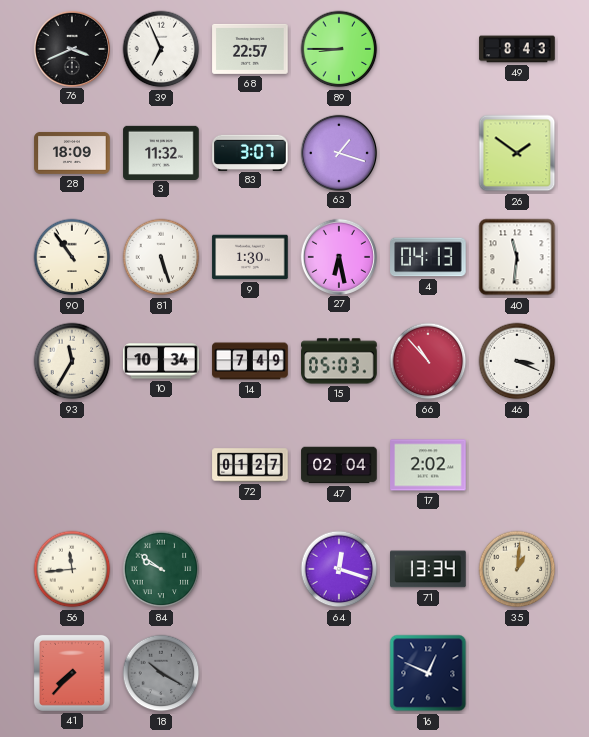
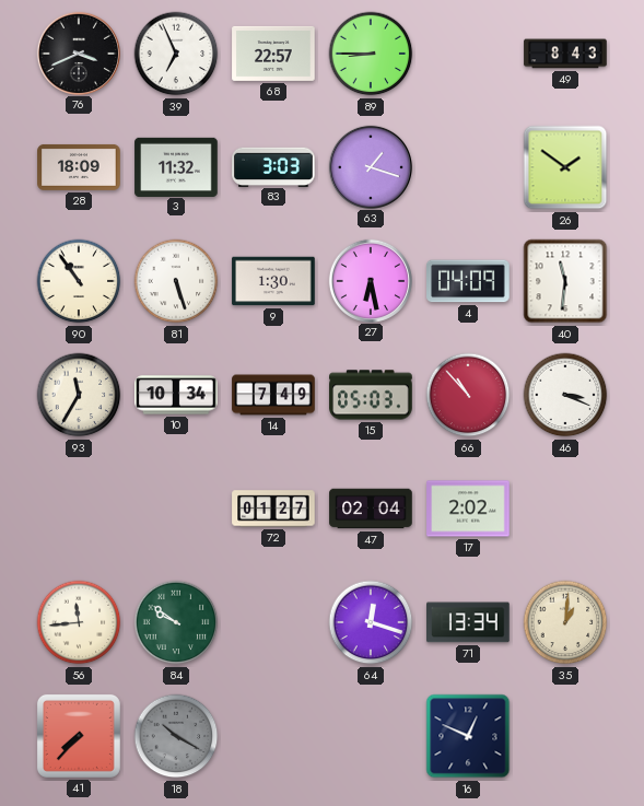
83: 3:07 -> 3:03 (273, 166)
4: 04:13 -> 04:09 (468, 281)
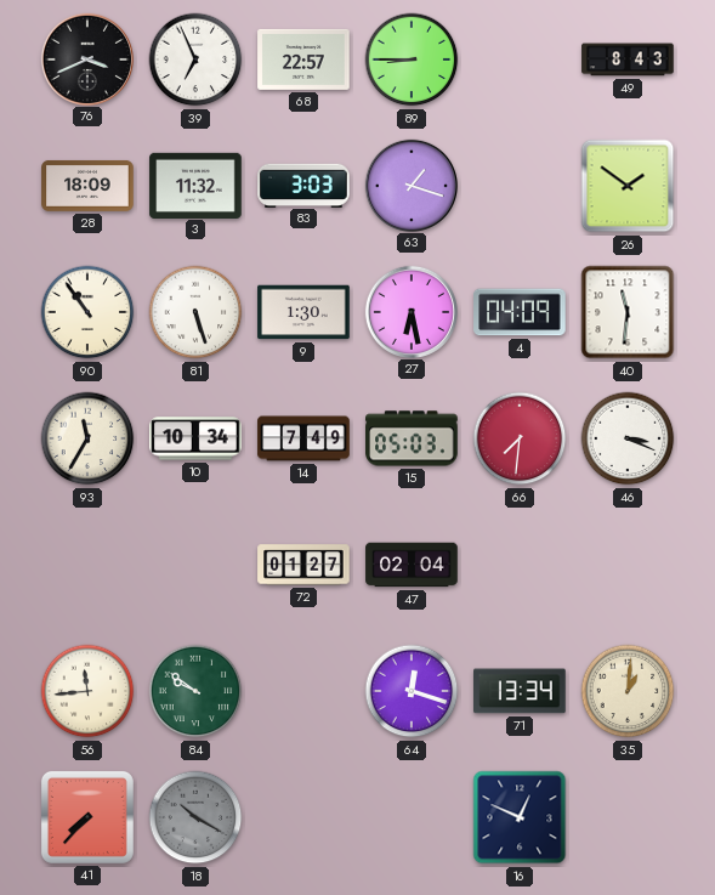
66: 10:53 -> 7:31 (520, 438)
17: 2:02 -> none (468, 509)
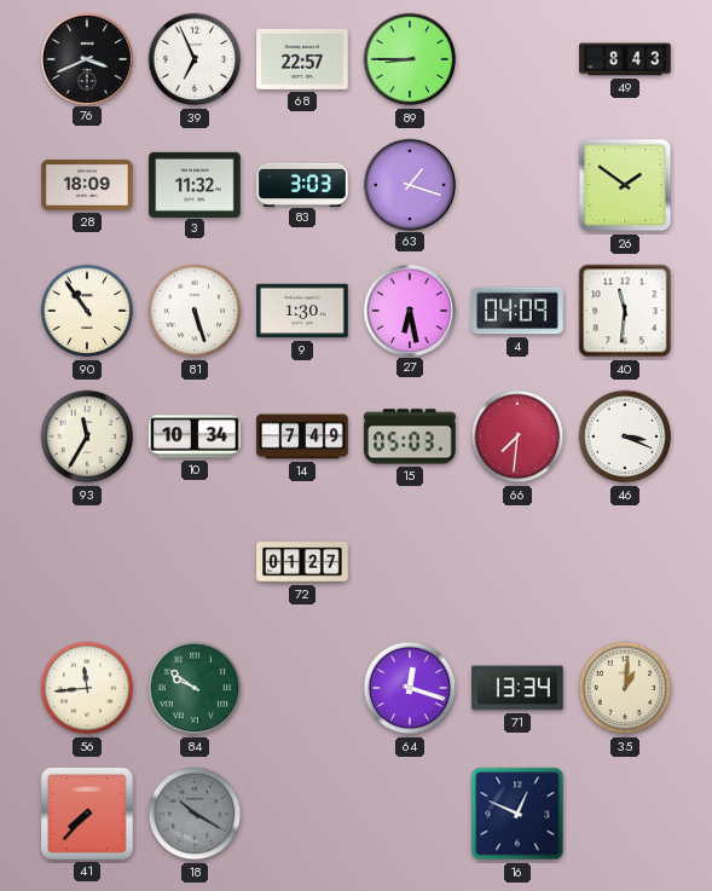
47: 02:04 -> none (412, 565)
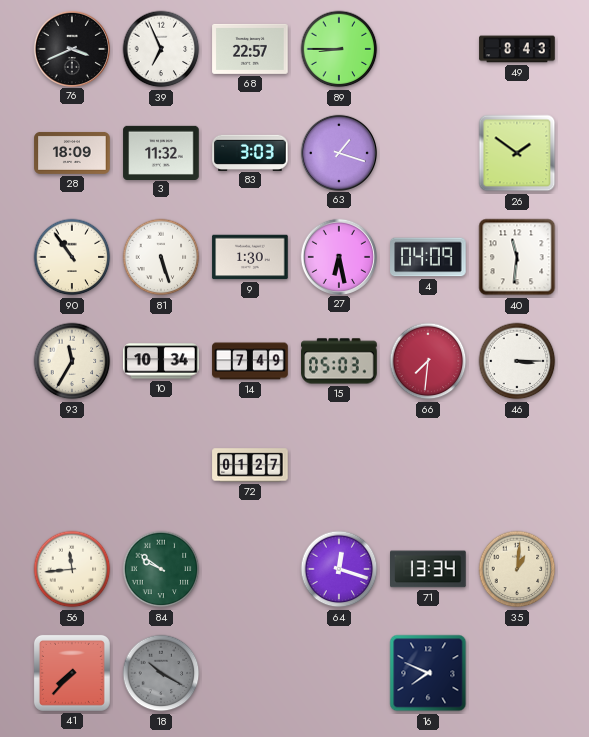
46: 3:19 -> 3:15 (517, 361)
16: 12:49 -> 7:49 (428, 673)
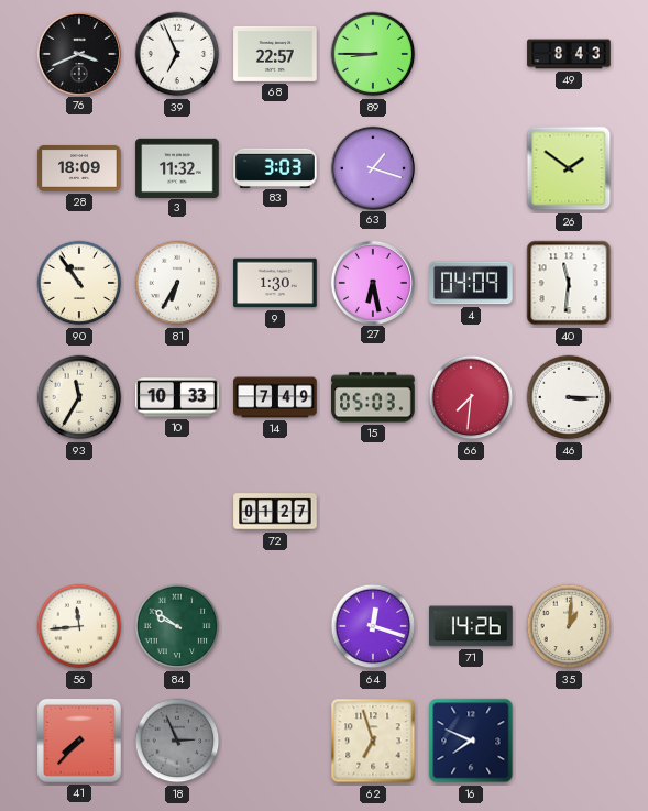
81: 5:27 -> 6:35 (177, 283)
10: 10:34 -> 10:33 (177, 397)
71: 13:34 -> 14:26 (471, 626)
18: 10:20 -> 2:56 (177, 741)
62: none -> 6:57 (373, 741)
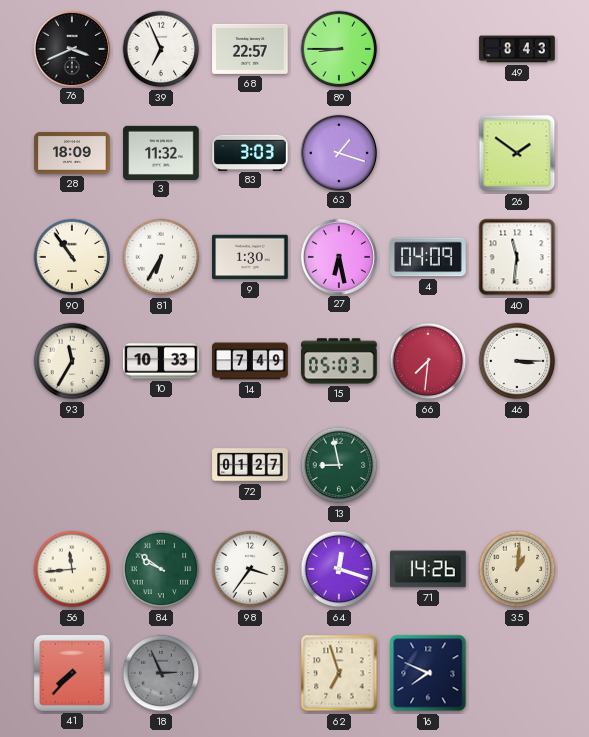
13: none -> 8:58 (339, 465)
98: none -> 3:36 (250, 569)
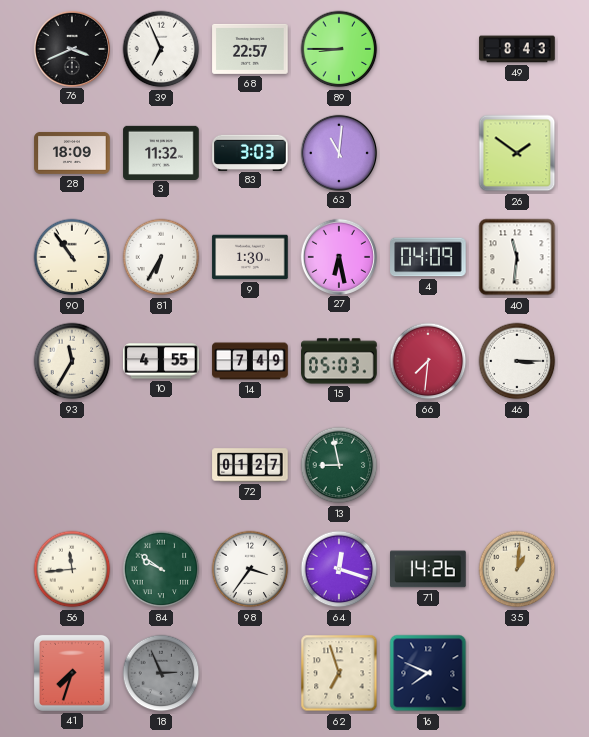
63: 1:18 -> 11:01 (338, 152)
10: 10:33 -> 4:55 (161, 361)
41: 7:37 -> 7:33 (72, 673)
